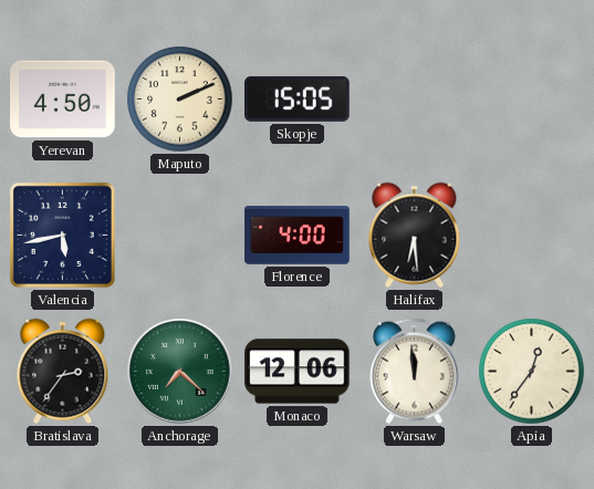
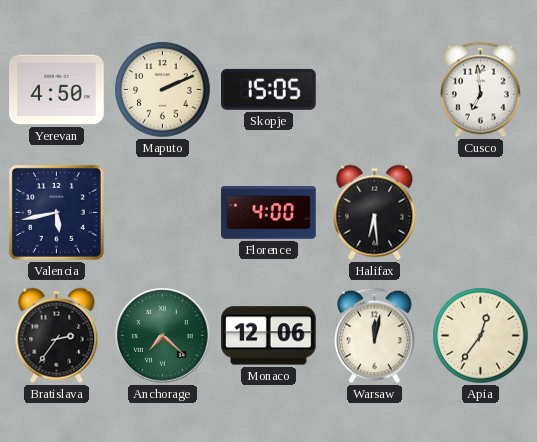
Cusco: none -> 6:59 (481, 90)
Warsaw: 11:59 -> 12:02 (375, 336)
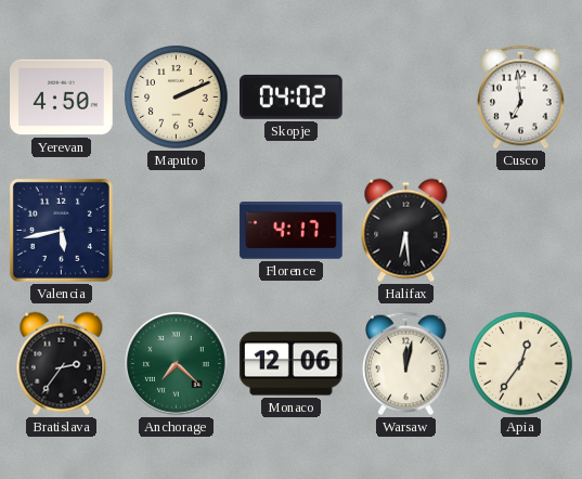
Skopje: 15:05 -> 04:02 (292, 96)
Florence: 4:00 -> 4:17 (292, 231)
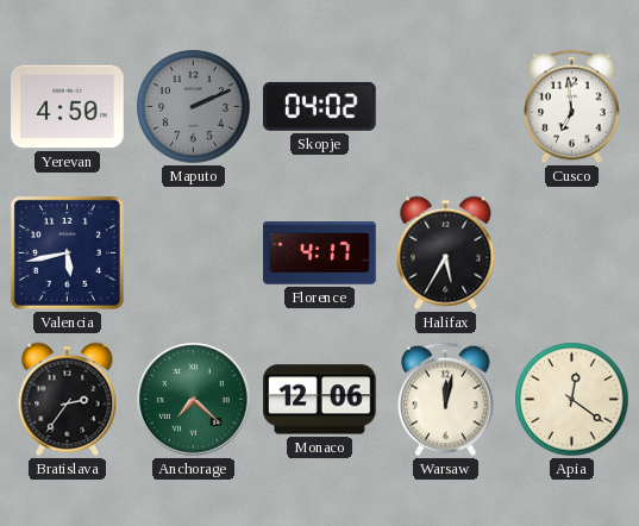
Maputo dial: cream -> grey (194, 107)
Halifax: 6:29 -> 5:35 (446, 253)
Apia: 12:36 -> 12:21 (572, 400)
